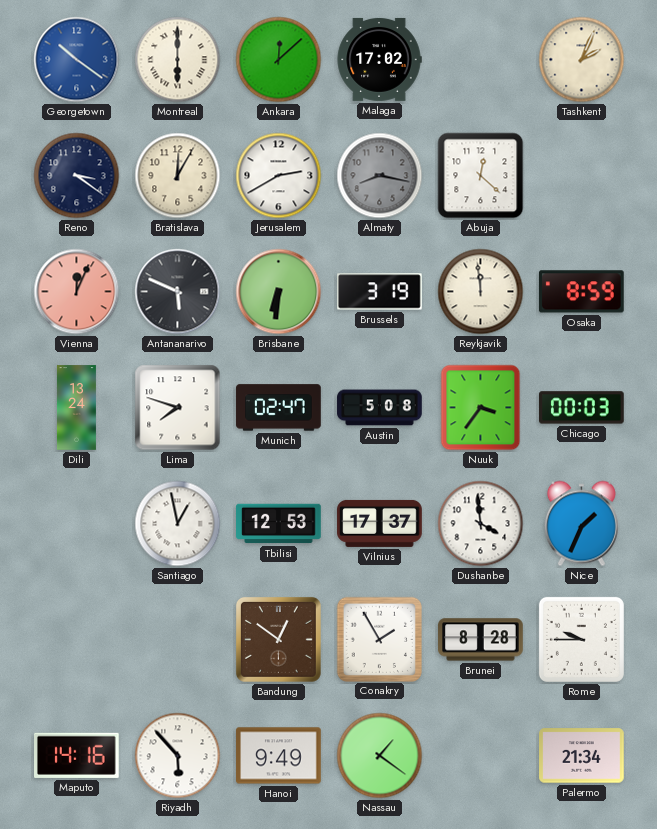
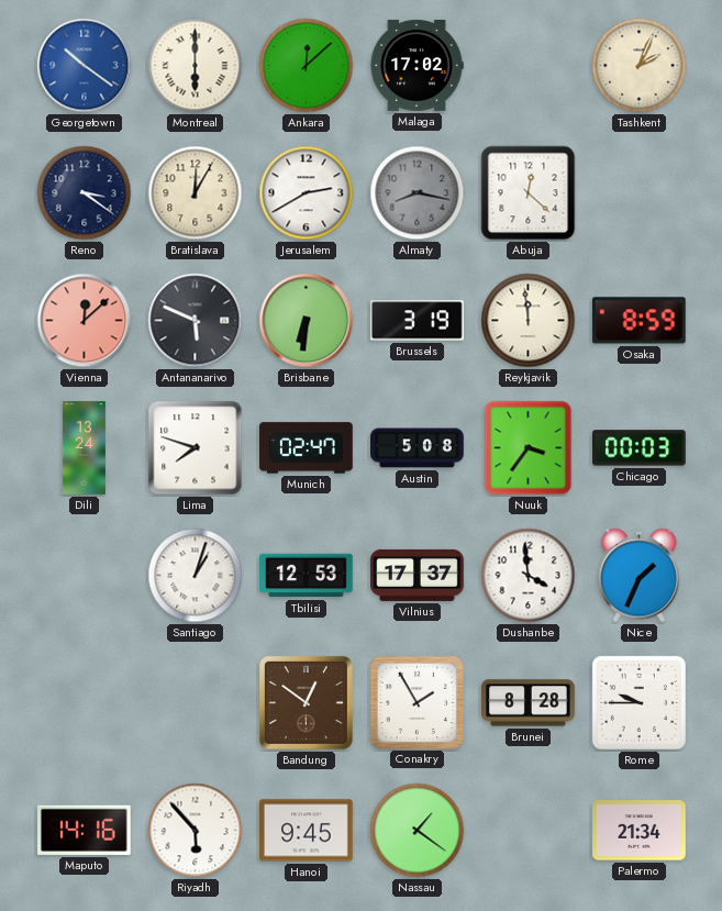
Vienna: 12:04 -> 12:08 (85, 321)
Santiago: 12:58 -> 1:03 (196, 576)
Hanoi: 9:49 -> 9:45 (307, 831)
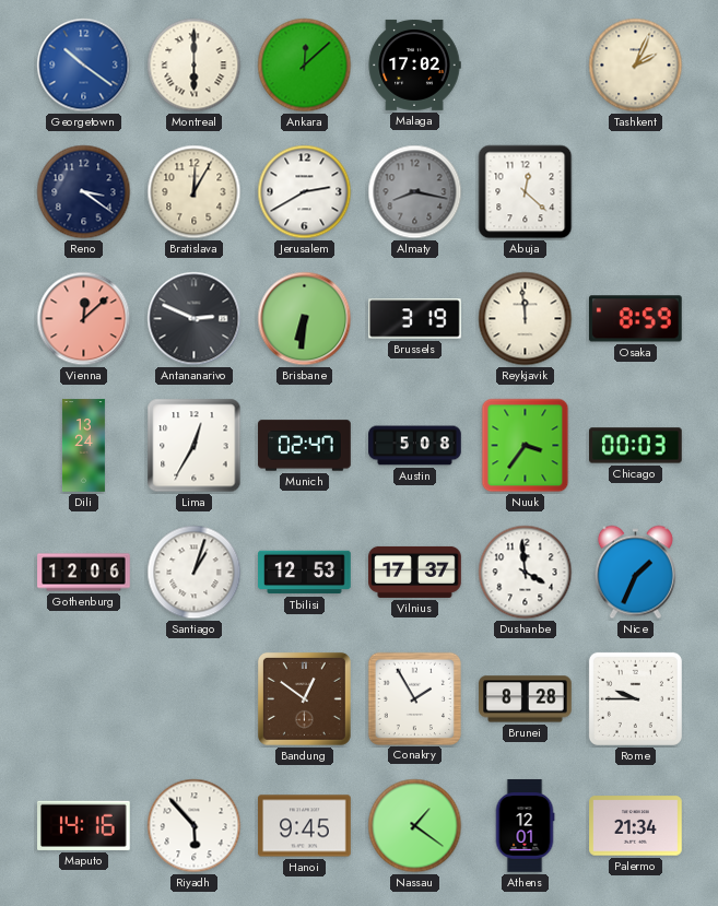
Antananarivo: 5:49 -> 2:49 (195, 319)
Lima: 7:48 -> 12:35 (195, 446)
Gothenburg: none -> 12:06 (84, 573)
Athens: none -> 12:01 (525, 826)
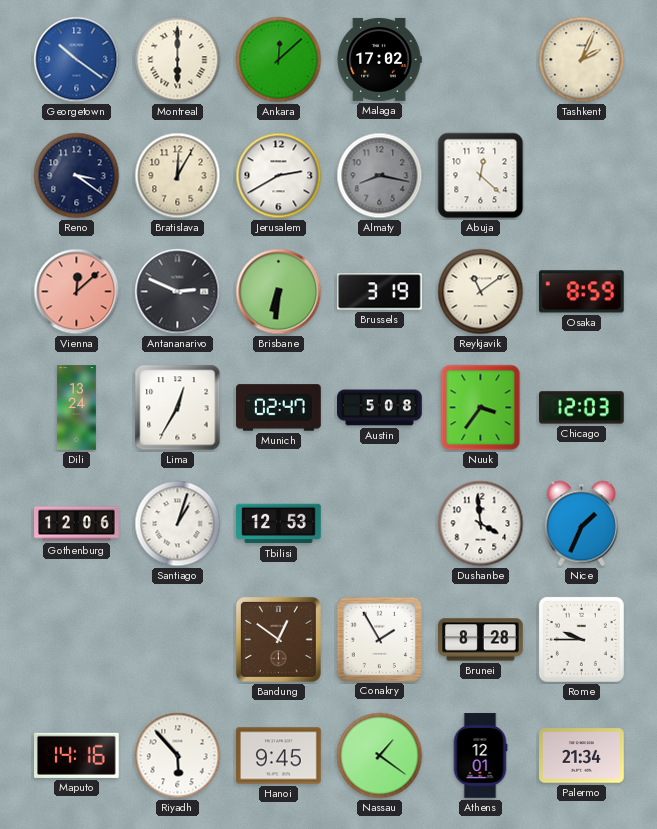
Reykjavik: 11:59 -> 11:09 (481, 292)
Chicago: 00:03 -> 12:03 (582, 408)
Vilnius: 17:37 -> none (415, 572)
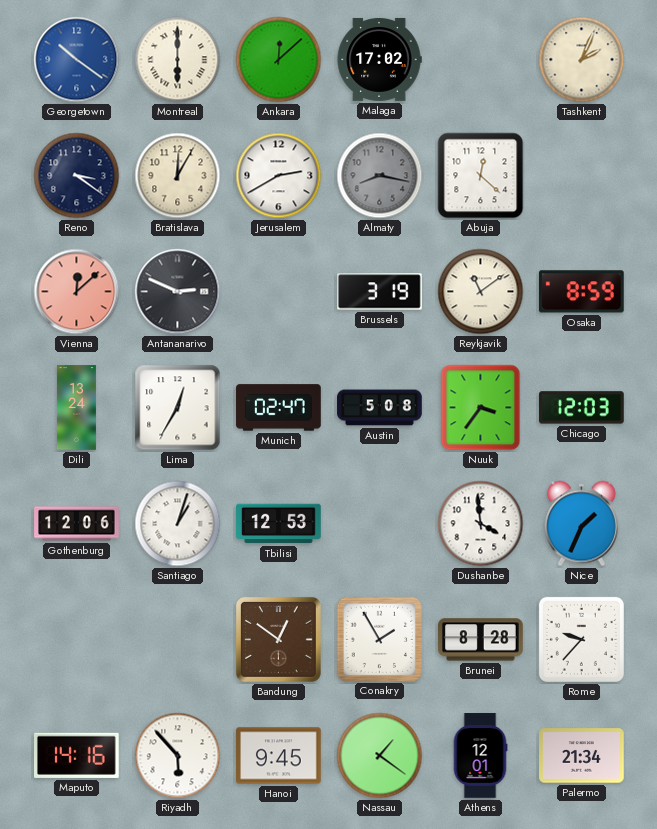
Brisbane: 6:31 -> none (279, 292)
Rome: 9:45 -> 9:37 (581, 639)
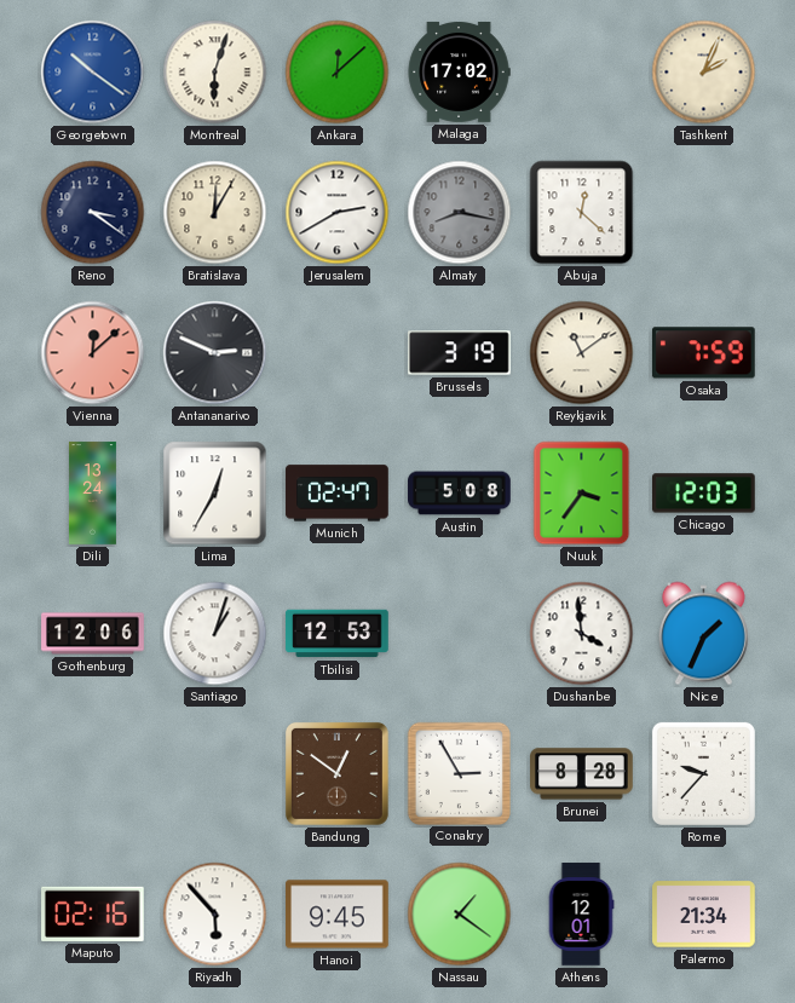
Montreal: 6:00 -> 6:03 (215, 73)
Osaka: 8:59 -> 7:59 (703, 353)
Conakry: 1:55 -> 2:55 (459, 773)
Maputo: 14:16 -> 02:16 (93, 913)
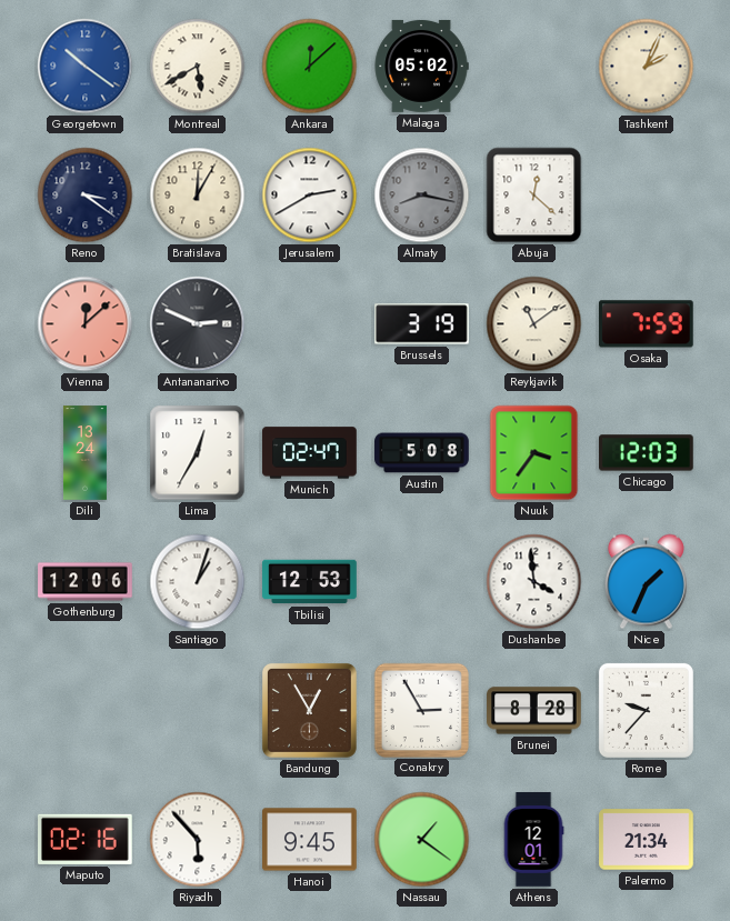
Montreal: 6:03 -> 5:40 (198, 67)
Malaga: 17:02 -> 05:02 (421, 66)
Bandung: 12:51 -> 12:55 (309, 710)
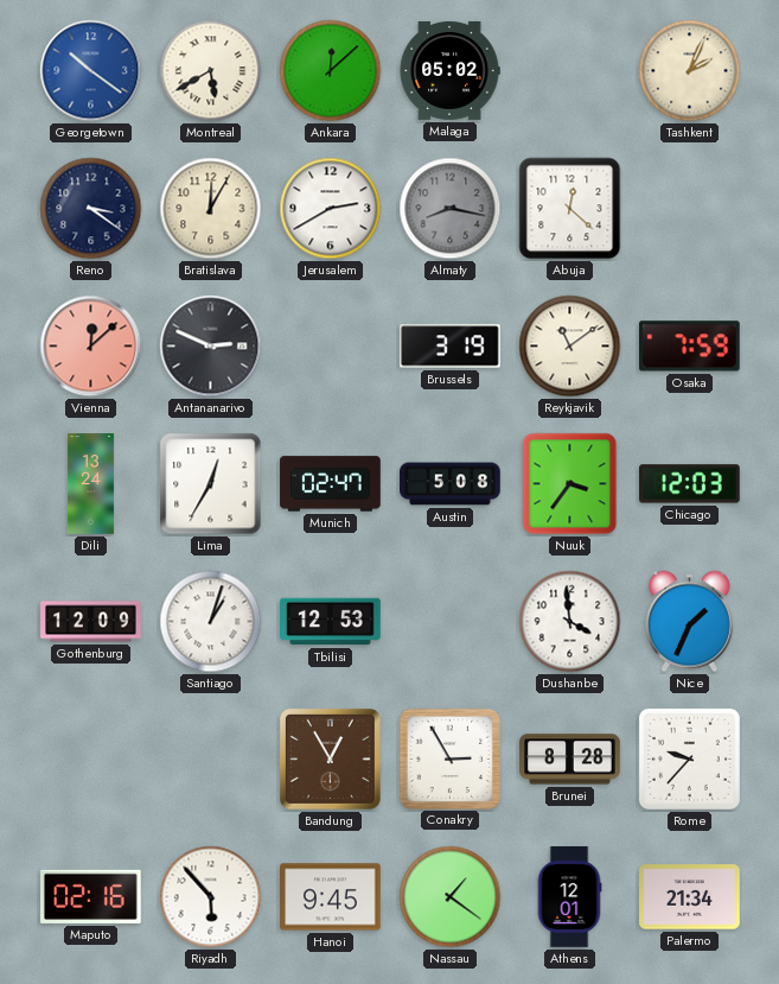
Gothenburg: 12:06 -> 12:09 (91, 622)
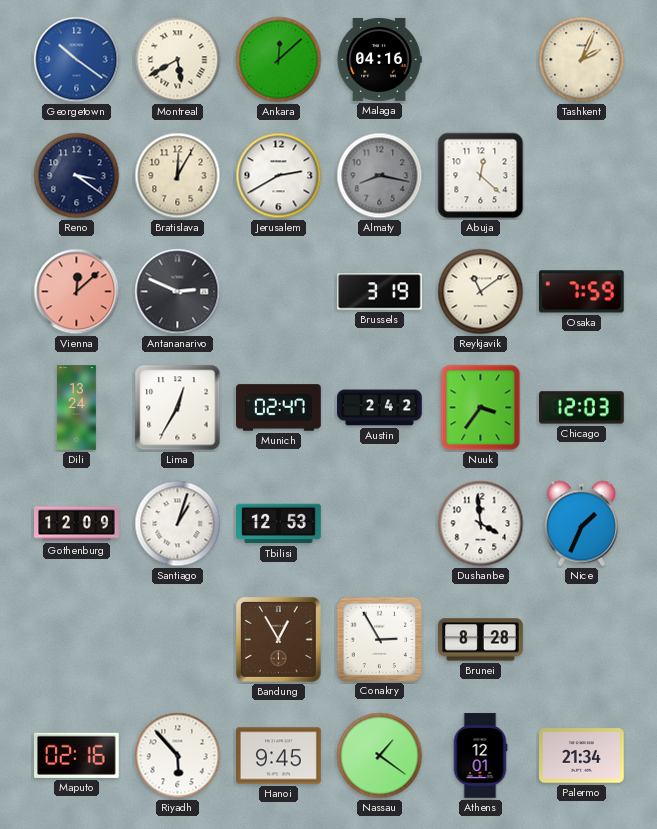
Malaga: 05:02 -> 04:16 (379, 59)
Austin: 5:08 -> 2:42 (380, 408)
Rome: 9:37 -> none (689, 758)
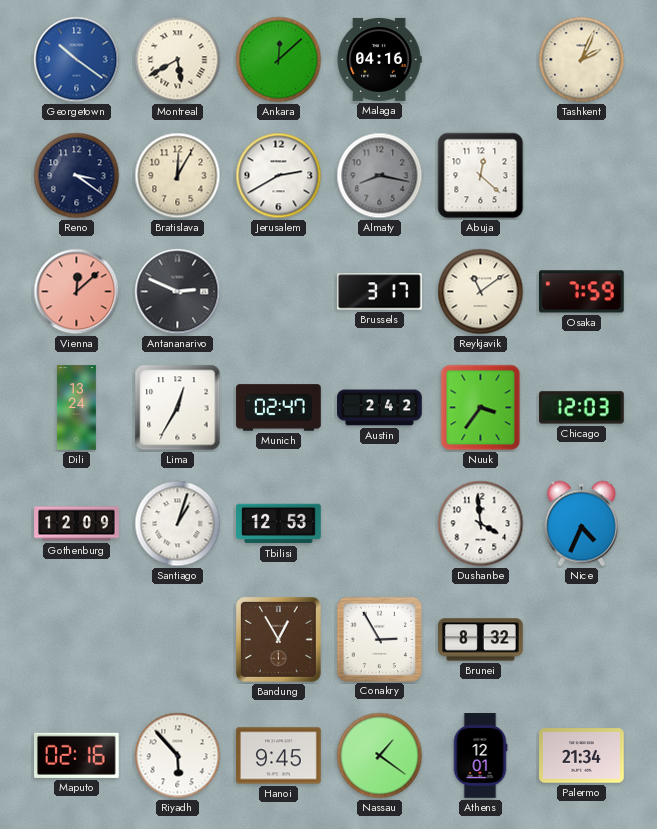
Brussels: 3:19 -> 3:17 (380, 292)
Nice: 1:34 -> 4:34 (581, 524)
Brunei: 8:28 -> 8:32 (481, 640)
